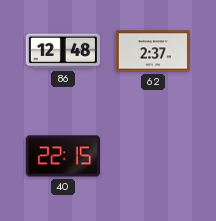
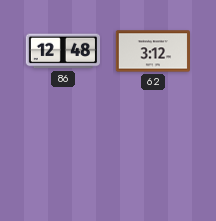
62: 2:37 -> 3:12 (152, 51)
40: 22:15 -> none (62, 156)
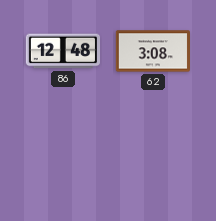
62: 3:12 -> 3:08 (152, 51)
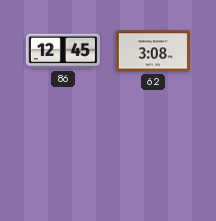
86: 12:48 -> 12:45 (62, 51)
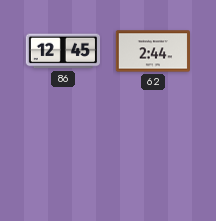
62: 3:08 -> 2:44 (152, 51)
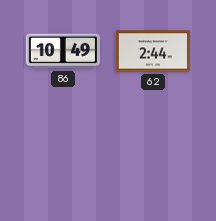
86: 12:45 -> 10:49 (62, 51)
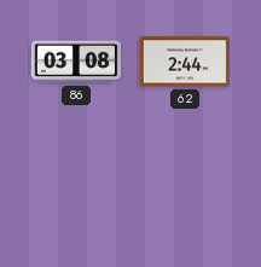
86: 10:49 -> 03:08 (75, 62)
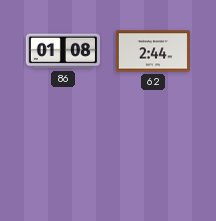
86: 03:08 -> 01:08 (62, 51)
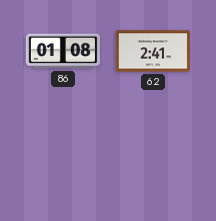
62: 2:44 -> 2:41 (152, 51)
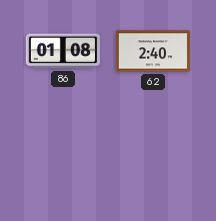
62: 2:41 -> 2:40 (152, 51)
